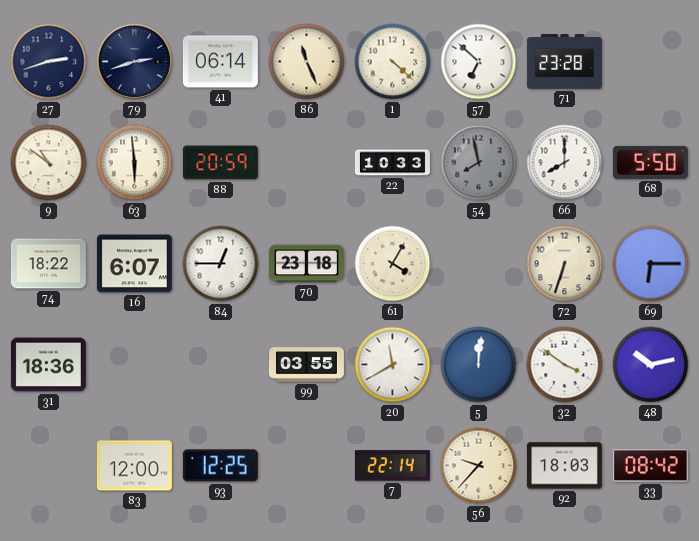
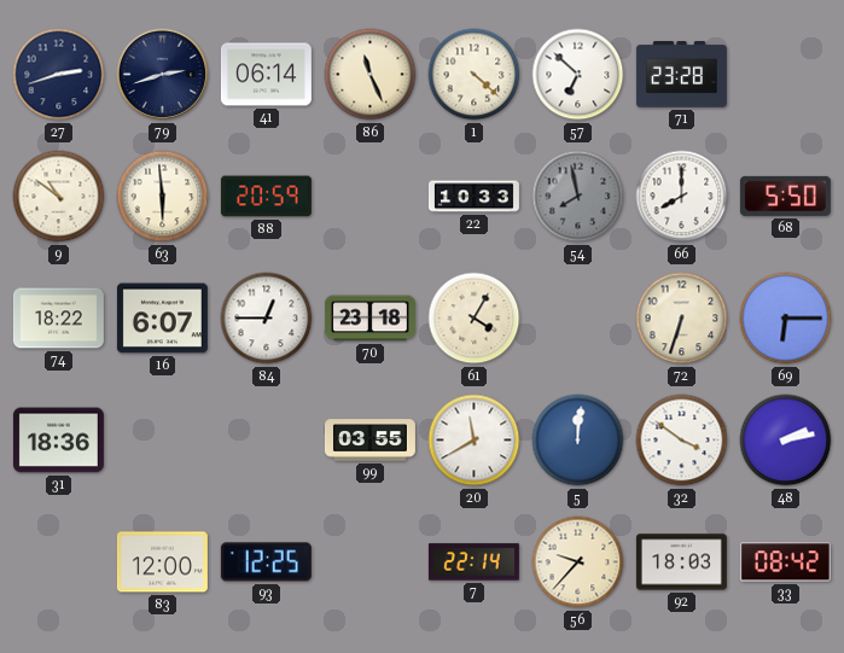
48: 10:13 -> 2:13 (786, 441)
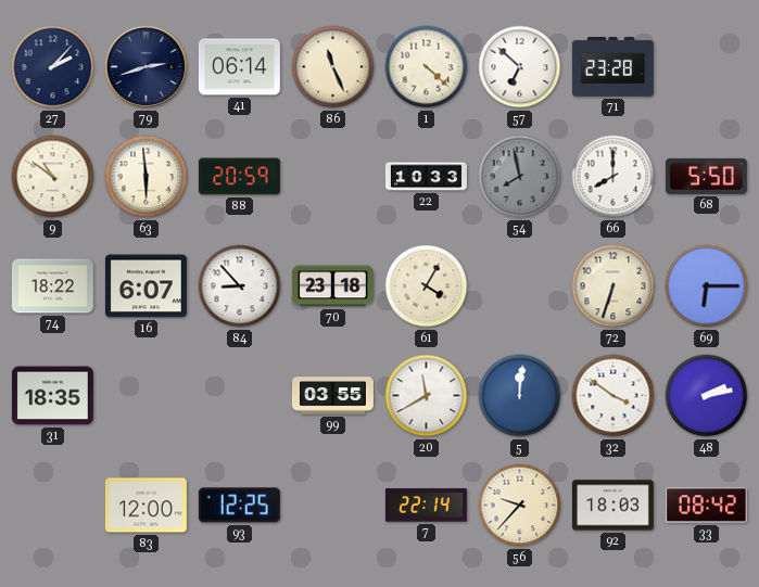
27: 2:42 -> 2:07 (53, 67)
84: 12:45 -> 8:53 (240, 286)
31: 18:36 -> 18:35 (52, 396)
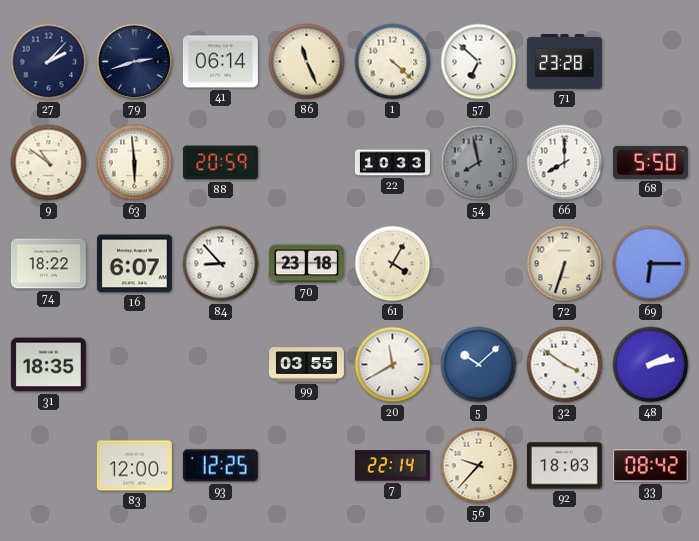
5: 12:01 -> 10:08 (479, 365)
